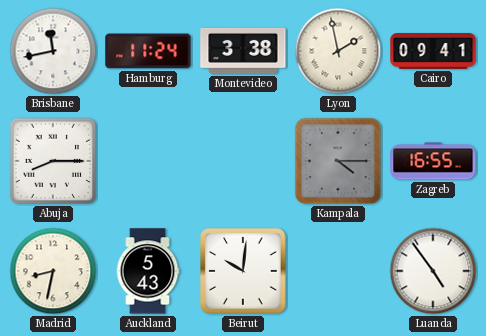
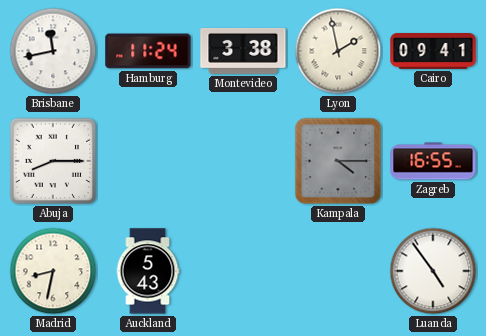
Beirut: 10:01 -> none (243, 271)
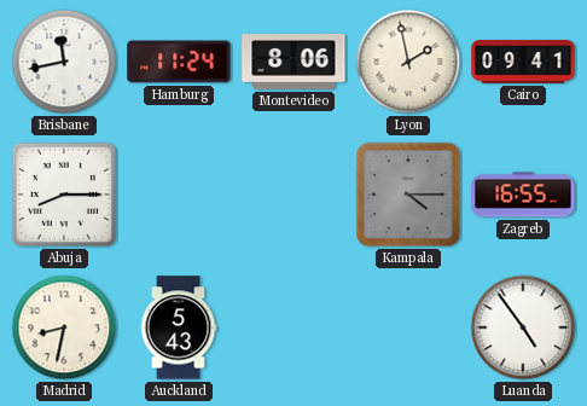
Montevideo: 3:38 -> 8:06 (293, 63)
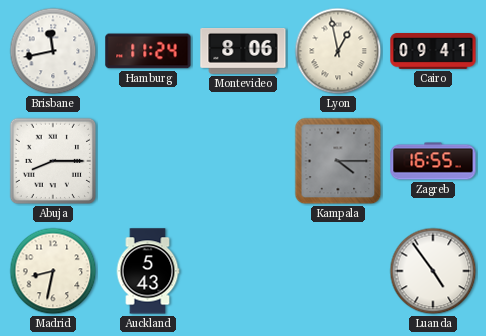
Lyon: 1:58 -> 12:58 (338, 51)
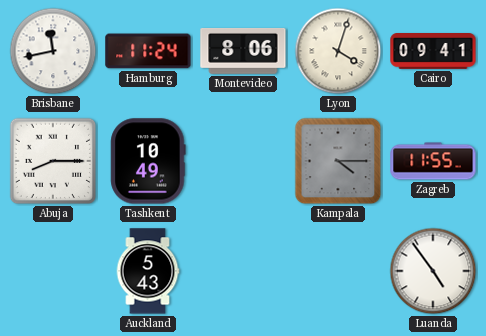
Lyon: 12:58 -> 4:03 (338, 51)
Tashkent: none -> 10:49 (148, 161)
Zagreb: 16:55 -> 11:55 (433, 161)
Madrid: 8:32 -> none (53, 271)
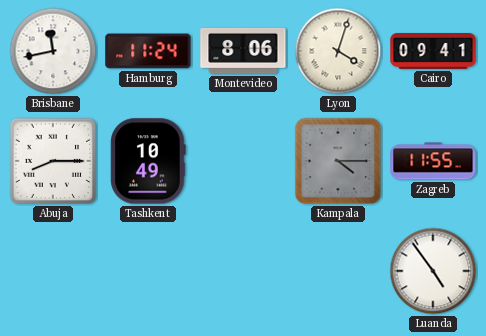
Auckland: 5:43 -> none (148, 271)
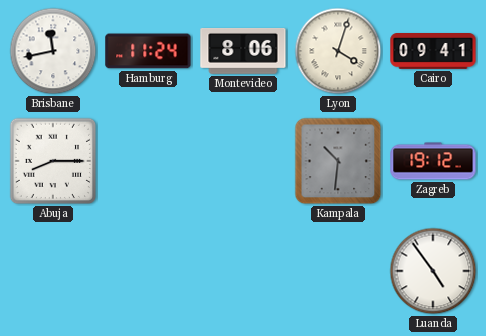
Tashkent: 10:49 -> none (148, 161)
Kampala: 4:15 -> 10:31 (338, 161)
Zagreb: 11:55 -> 19:12 (433, 161)
